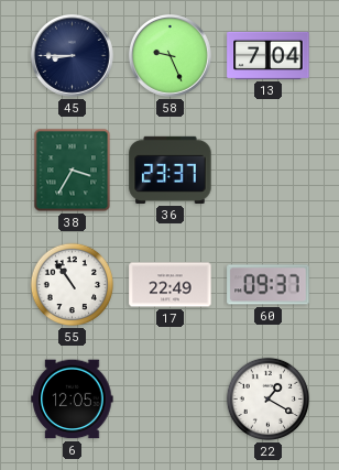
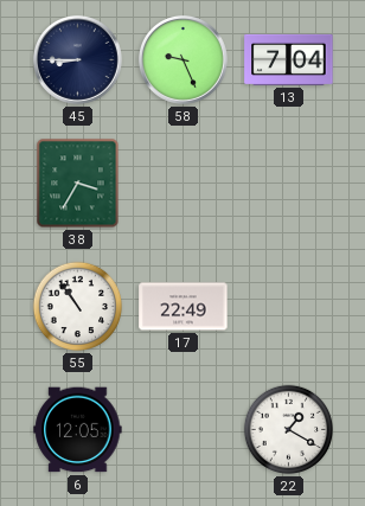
36: 23:37 -> none (171, 170)
60: 09:37 -> none (269, 285)
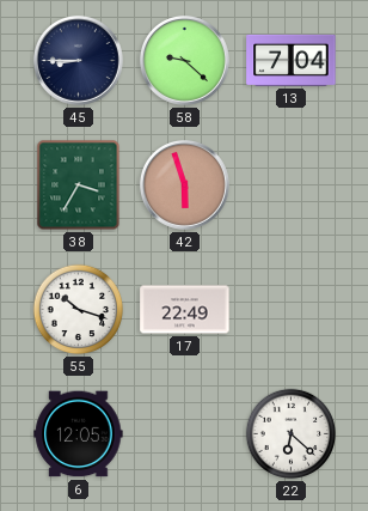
58: 9:26 -> 9:22 (184, 60)
42: none -> 5:57 (184, 184)
55: 10:54 -> 10:18 (79, 310)
22: 1:20 -> 6:22 (292, 434)
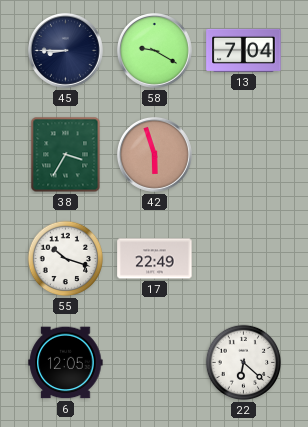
58: 9:22 -> 9:20 (154, 50)
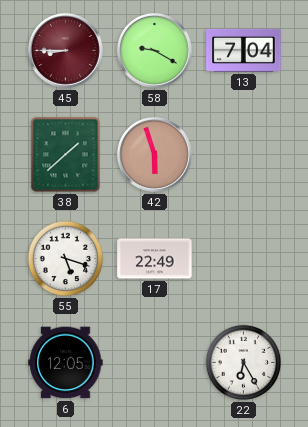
45 dial: navy -> burgundy (65, 50)
38: 3:35 -> 1:38 (66, 155)
55: 10:18 -> 5:18 (66, 259)
22: 6:22 -> 6:25 (244, 363)
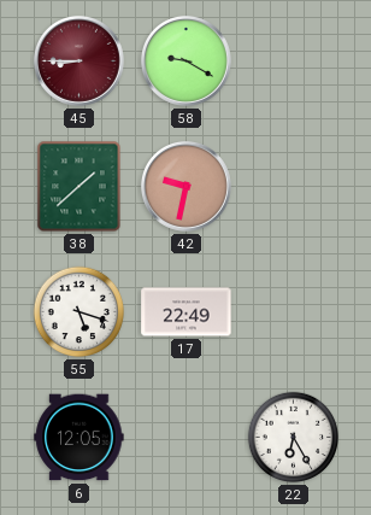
13: 7:04 -> none (244, 50)
42: 5:57 -> 9:32 (185, 186)
